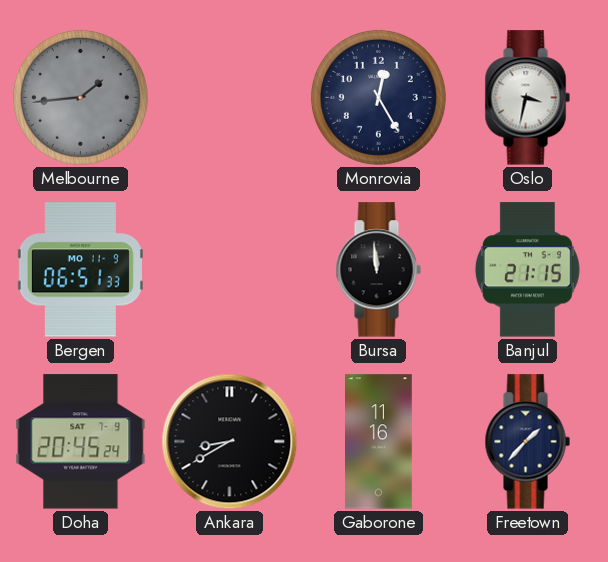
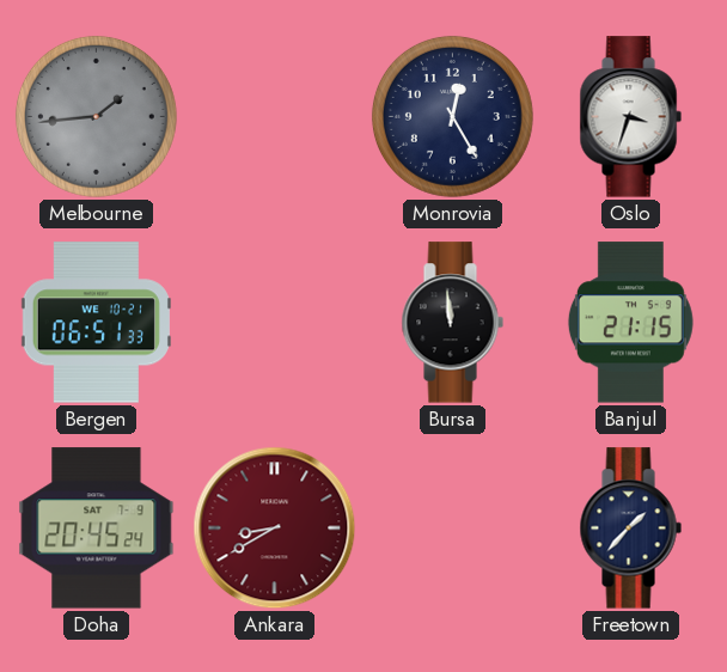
Oslo: 3:32 -> 3:33 (630, 117)
Bergen date: MO 11-9 -> WE 10-21 (96, 323)
Ankara dial: black -> burgundy (275, 529)
Gaborone: 11:16 -> none (379, 442)
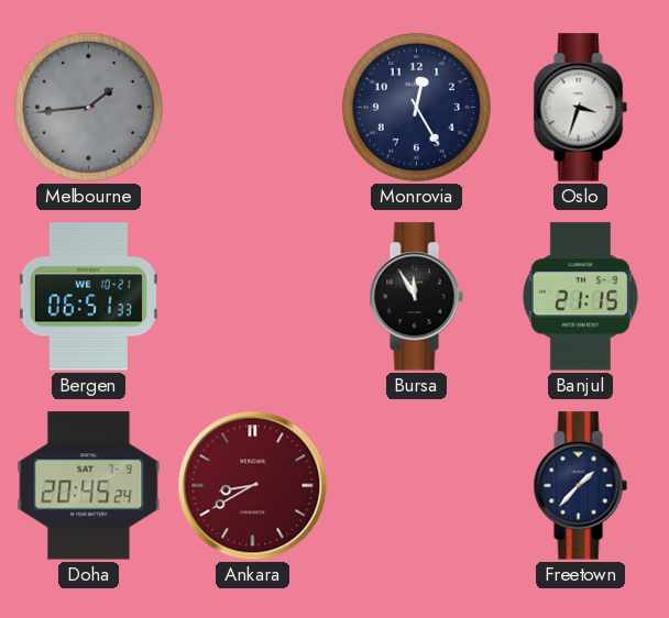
Bursa: 11:59 -> 11:55 (416, 297)
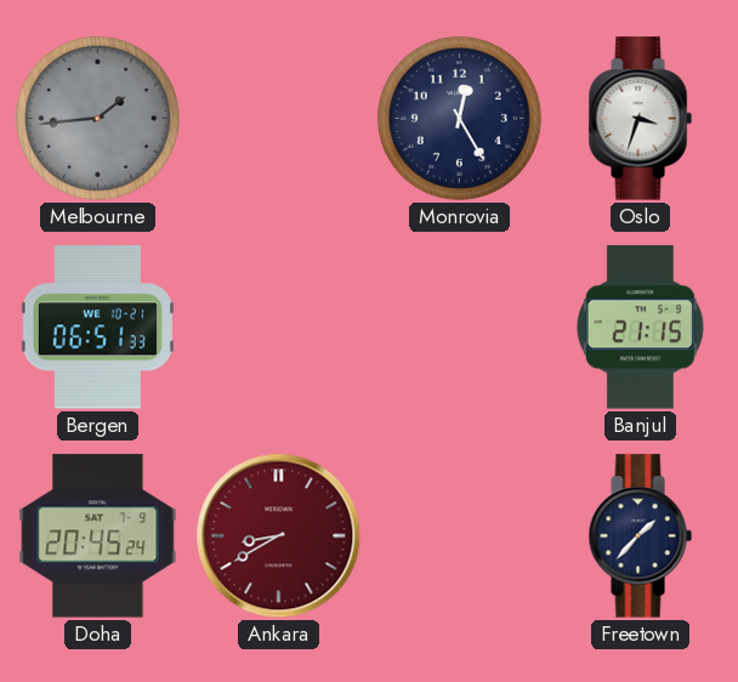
Bursa: 11:55 -> none (416, 297)
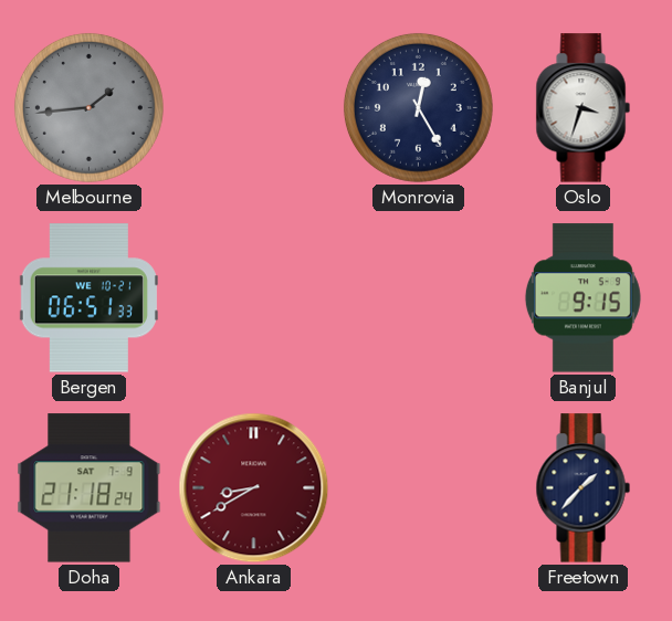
Banjul: 21:15 -> 9:15 (582, 298)
Doha: 20:45 -> 21:18 (90, 488)
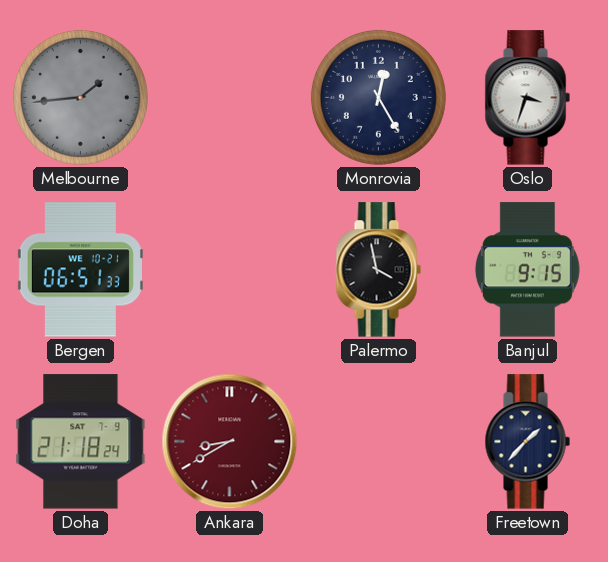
Palermo: none -> 3:58 (378, 270)
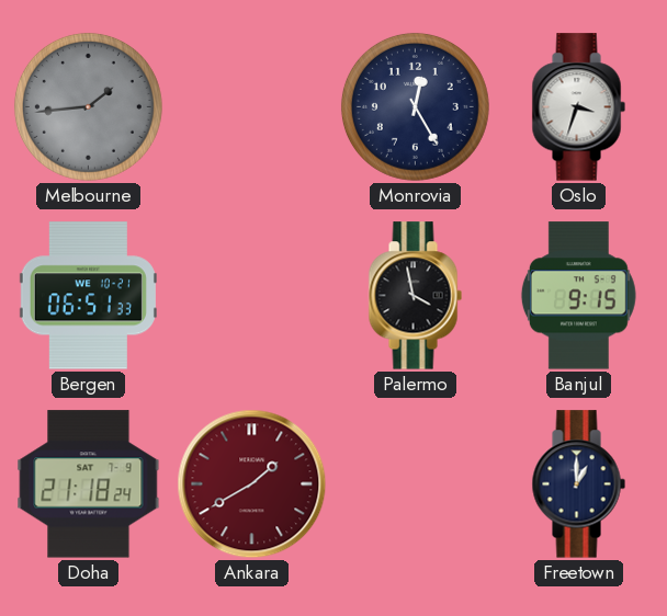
Ankara: 8:40 -> 1:40 (252, 484)
Freetown: 1:37 -> 1:00 (578, 484)
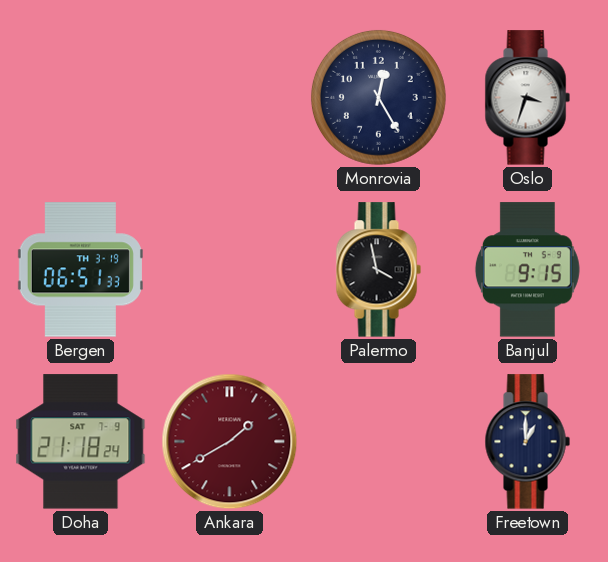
Melbourne: 1:44 -> none (88, 106)
Bergen date: WE 10-21 -> TH 3-19 (80, 270)
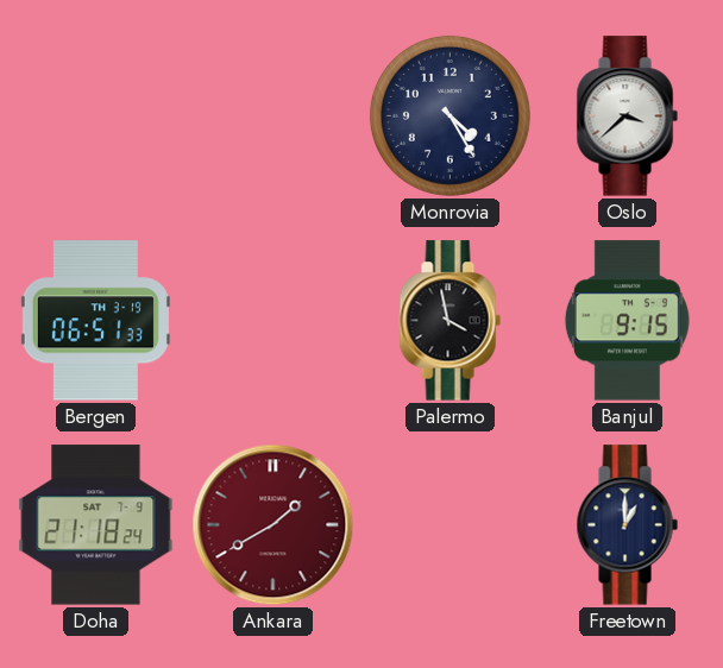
Monrovia: 12:25 -> 4:25 (449, 115)
Oslo: 3:33 -> 3:38 (627, 116)
